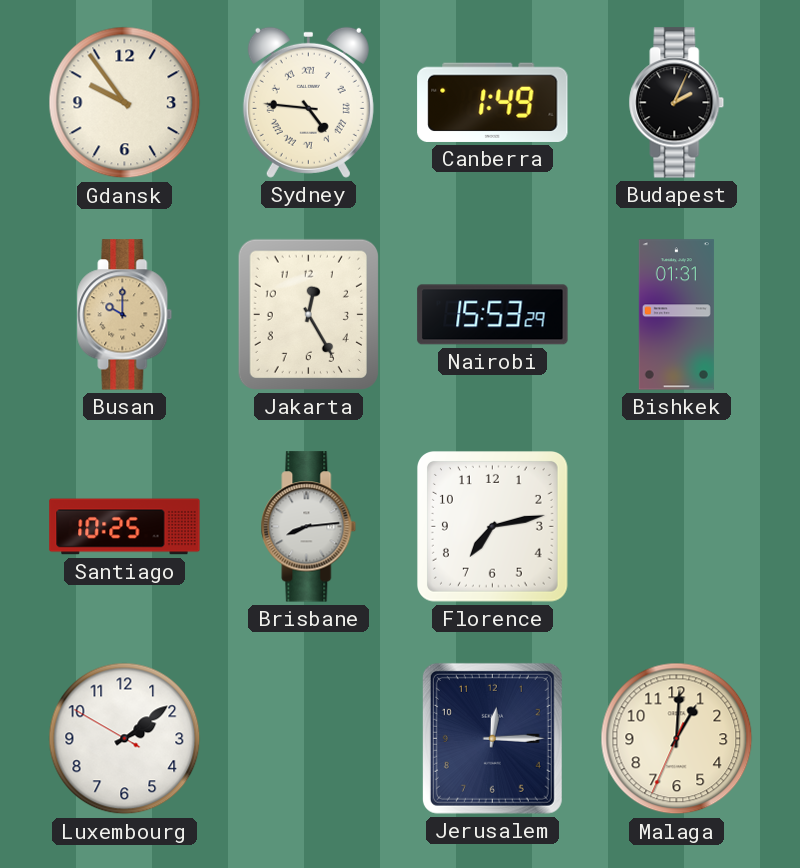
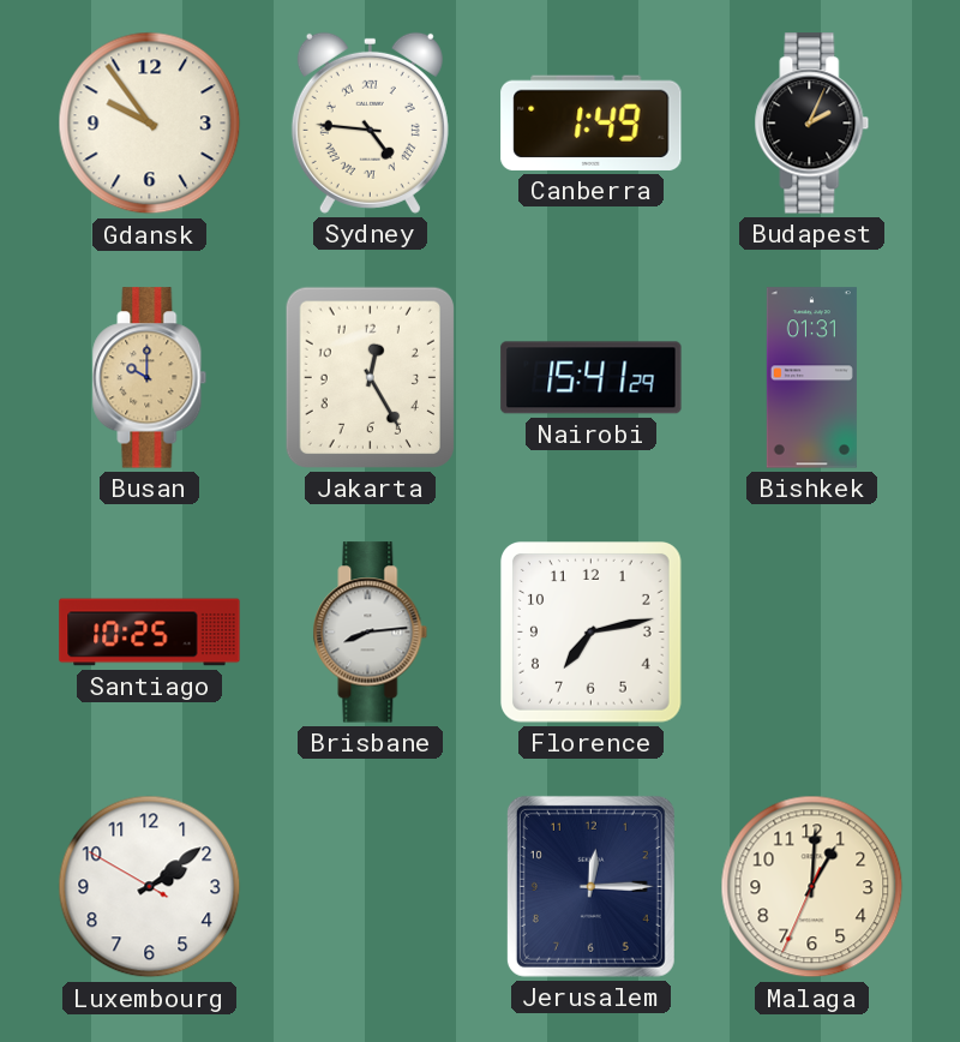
Nairobi: 15:53 -> 15:41 (592, 378)
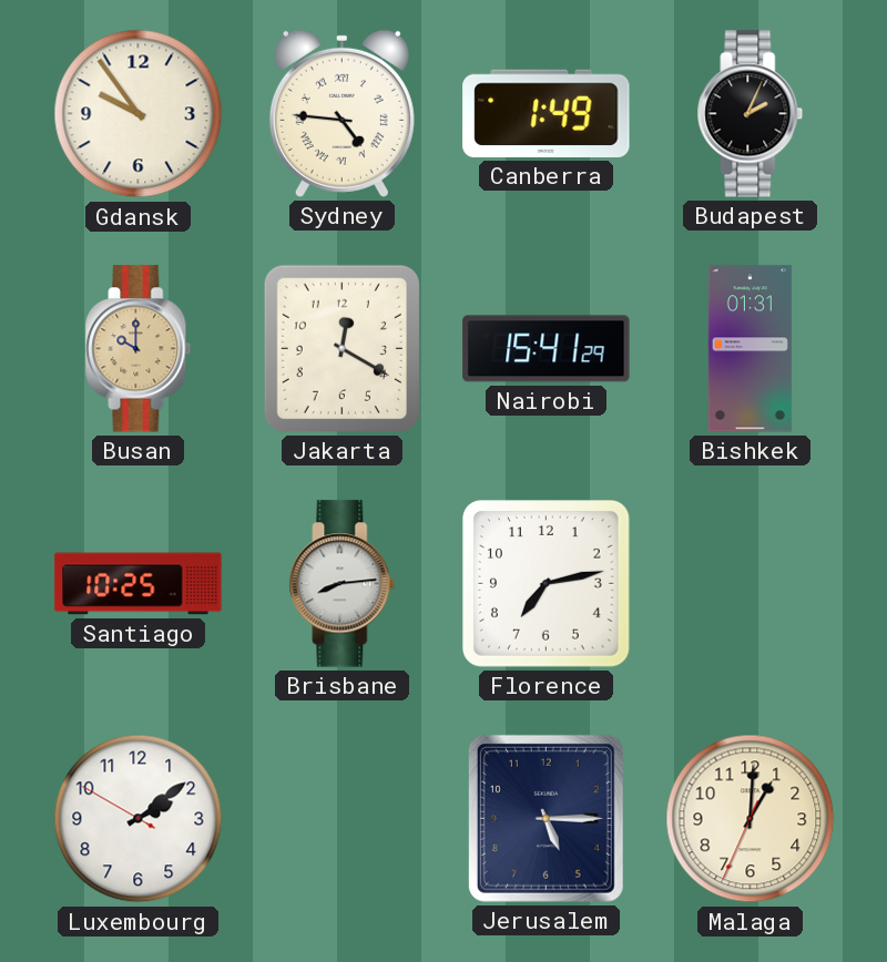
Jakarta: 12:25 -> 12:20 (341, 348)
Jerusalem: 12:15 -> 5:15 (546, 818)
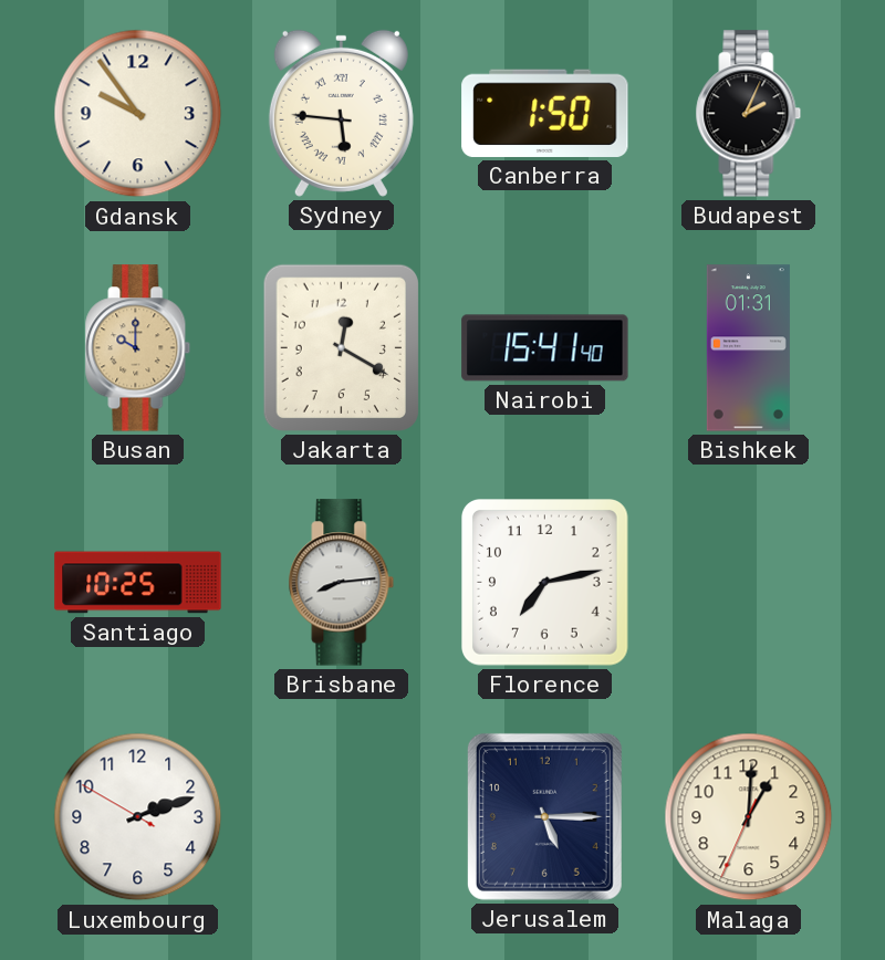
Sydney: 4:46 -> 5:46 (341, 113)
Canberra: 1:49 -> 1:50 (545, 113)
Nairobi: 15:41:29 -> 15:41:40 (545, 348)
Luxembourg: 2:08 -> 2:11 (138, 817)
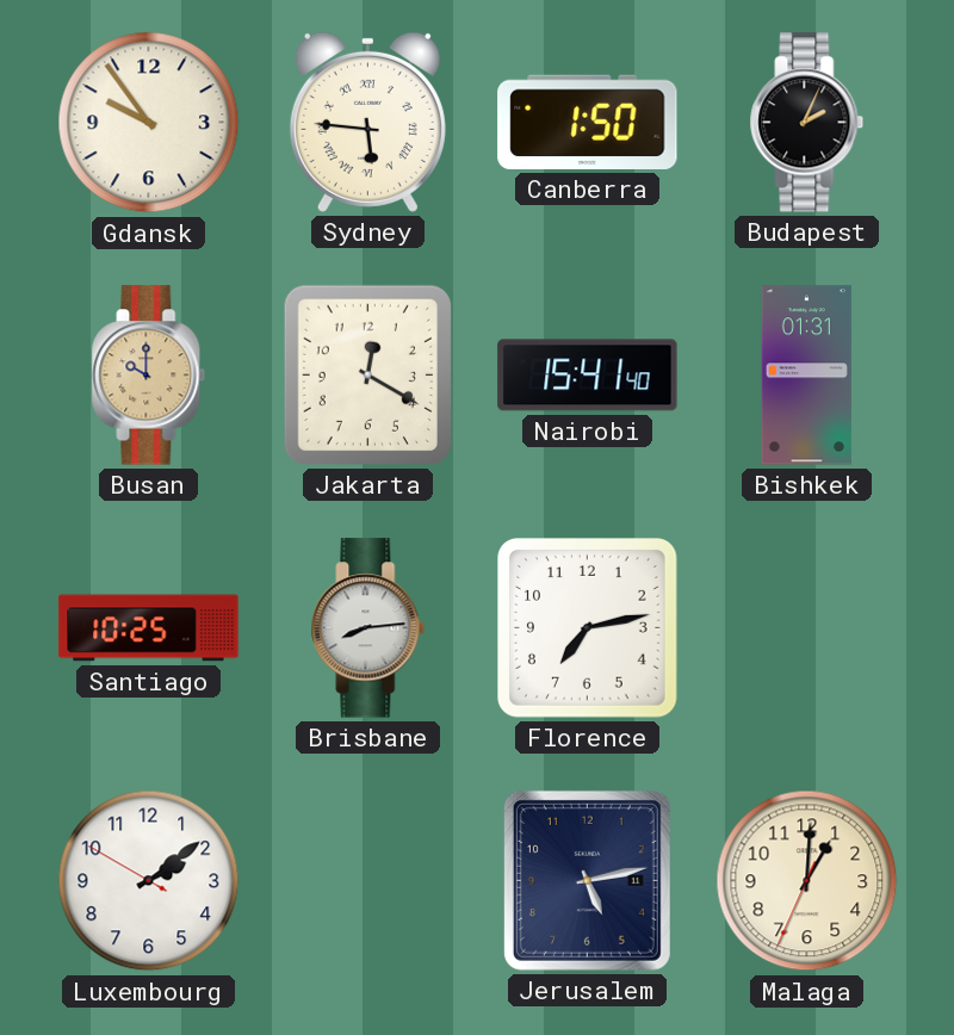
Luxembourg: 2:11 -> 2:08 (149, 881)
Jerusalem: 5:15 -> 5:13 (587, 880)
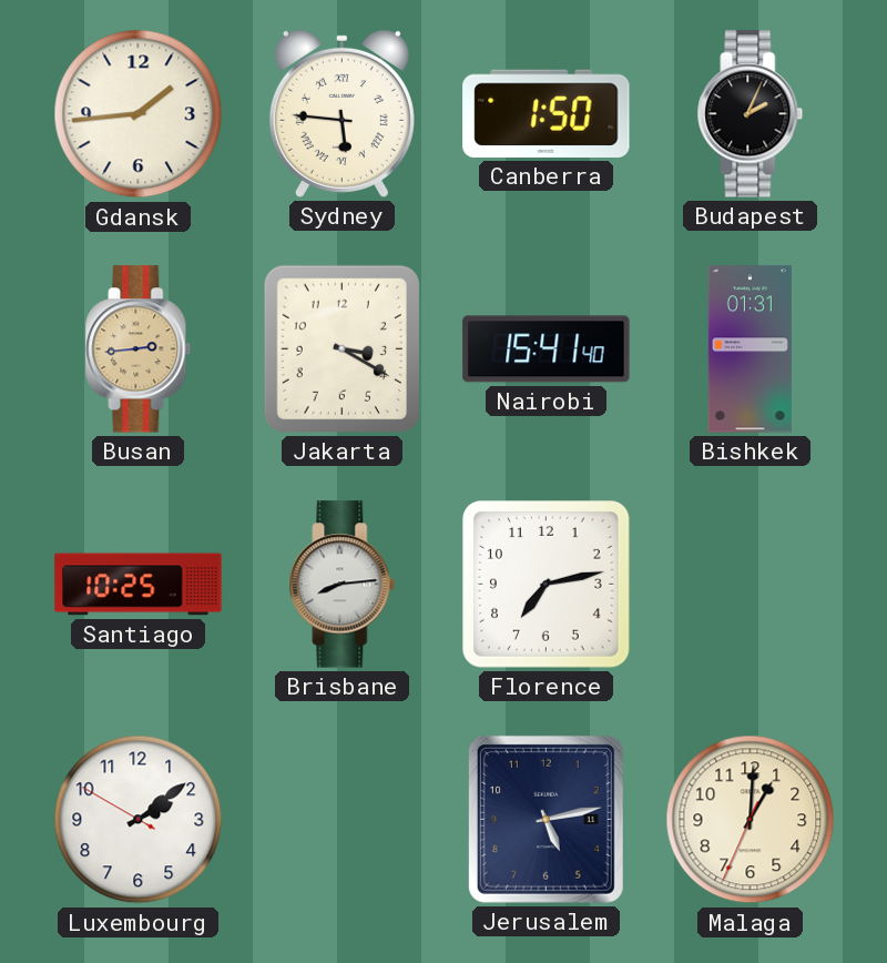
Gdansk: 9:54 -> 1:44 (139, 114)
Busan: 10:00 -> 2:44 (139, 349)
Jakarta: 12:20 -> 3:20 (341, 348)
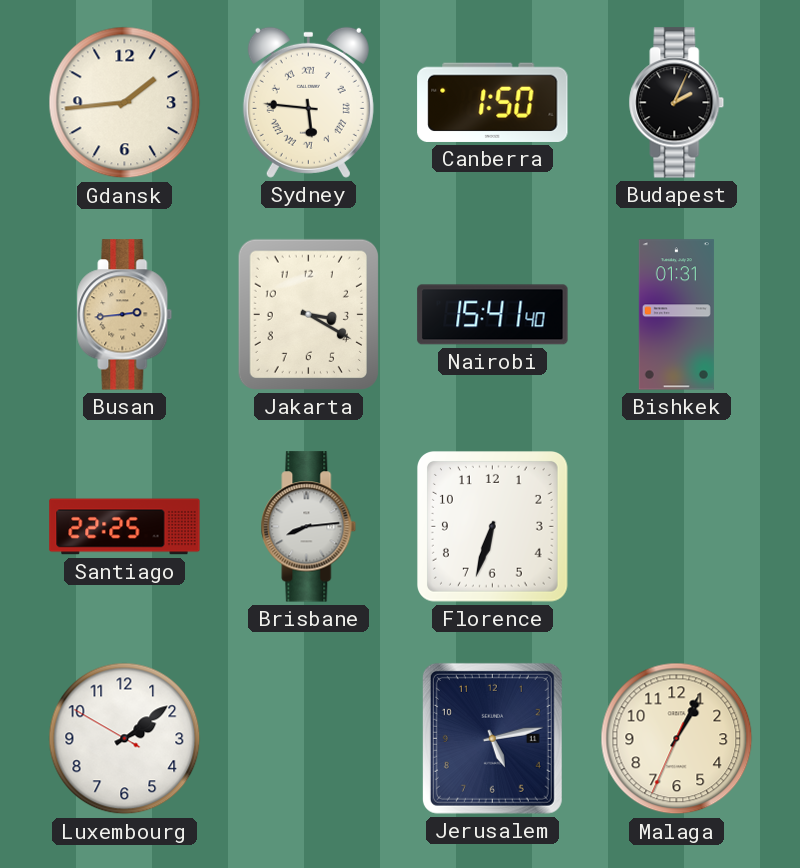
Santiago: 10:25 -> 22:25 (125, 527)
Florence: 7:13 -> 6:33 (493, 527)
Malaga: 1:00 -> 1:04 (677, 739)
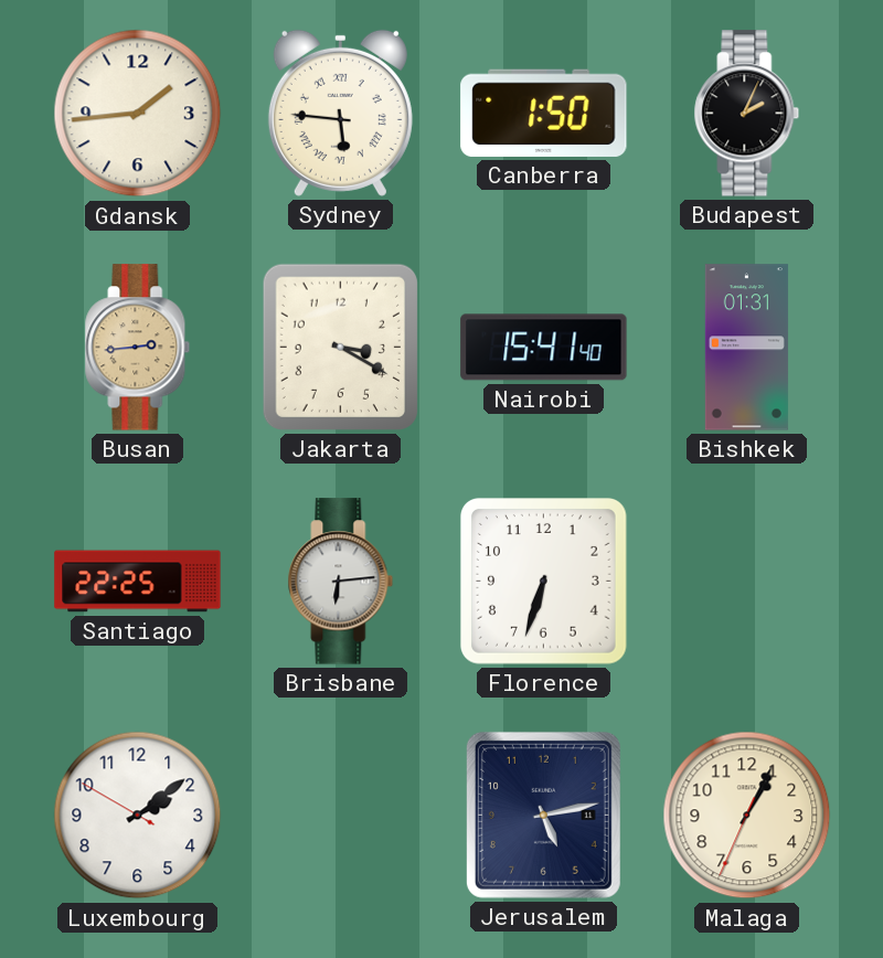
Brisbane: 8:14 -> 6:14 (341, 582)
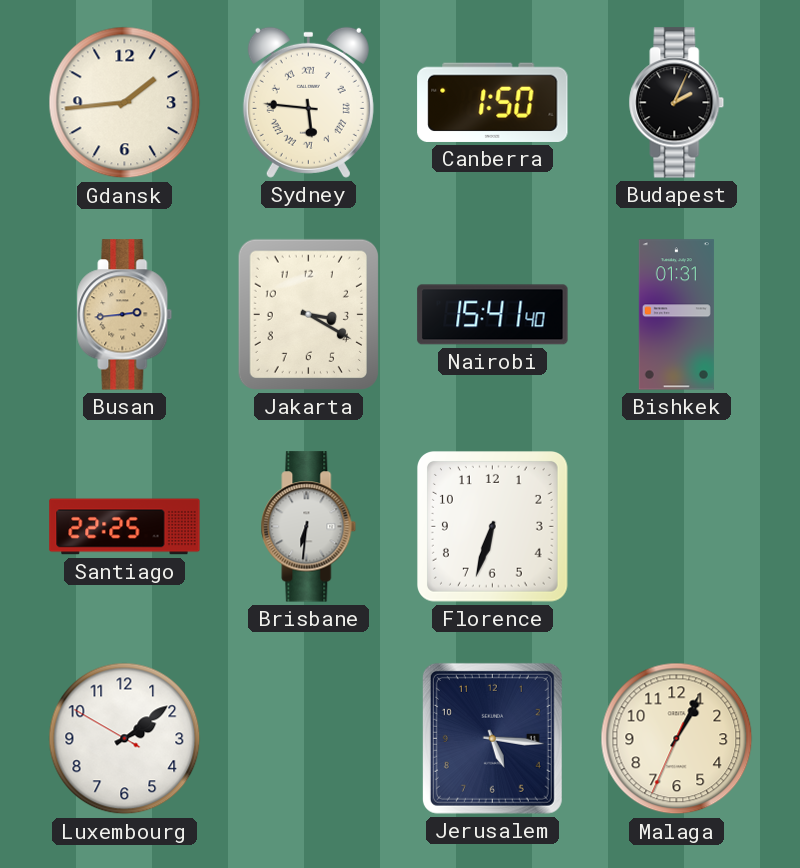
Brisbane: 6:14 -> 6:31 (309, 527)
Jerusalem: 5:13 -> 5:16 (492, 738)
